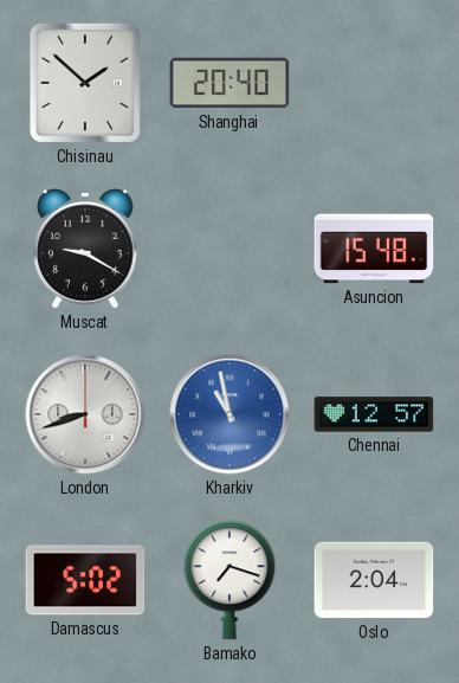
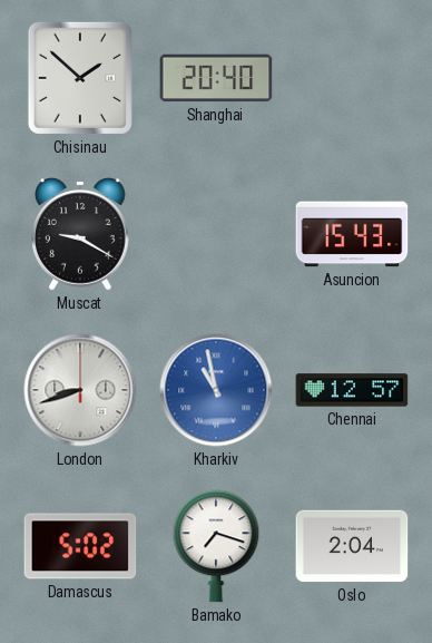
Asuncion: 15:48 -> 15:43 (352, 234)
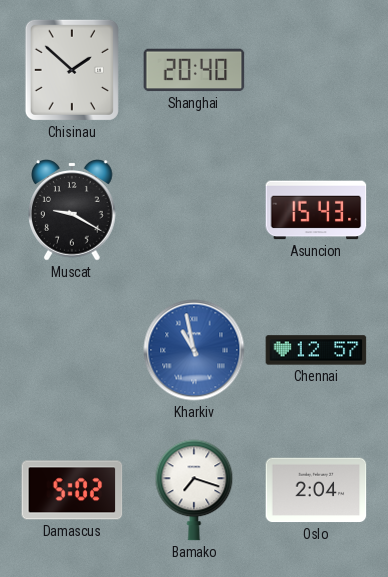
London: 8:42 -> none (80, 390)
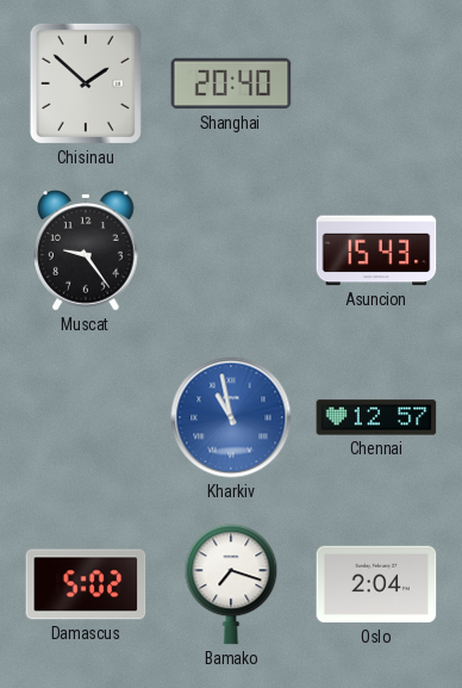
Muscat: 9:20 -> 9:24 (87, 250)
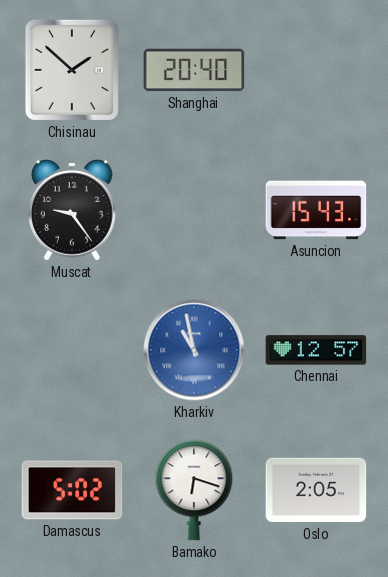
Bamako: 7:18 -> 6:18 (194, 490)
Oslo: 2:04 -> 2:05 (316, 490)
